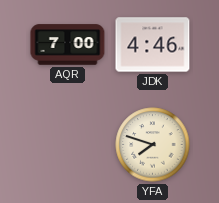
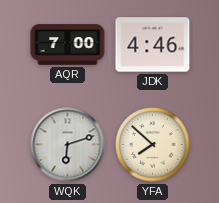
WQK: none -> 6:12 (68, 145)
YFA: 7:48 -> 7:52 (153, 145)
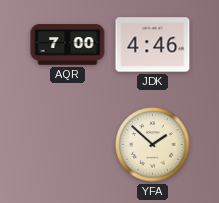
WQK: 6:12 -> none (68, 145)
YFA: 7:52 -> 1:52 (153, 145)
